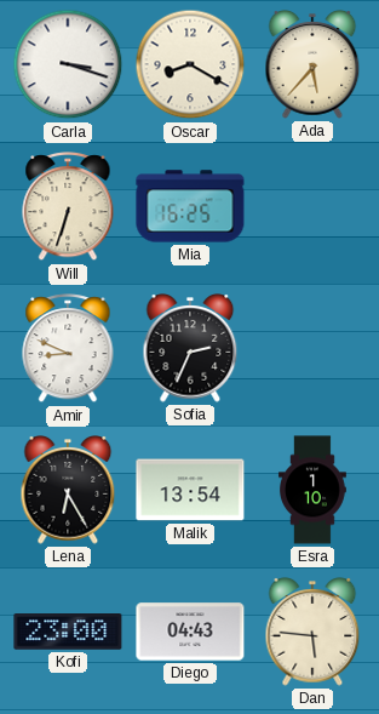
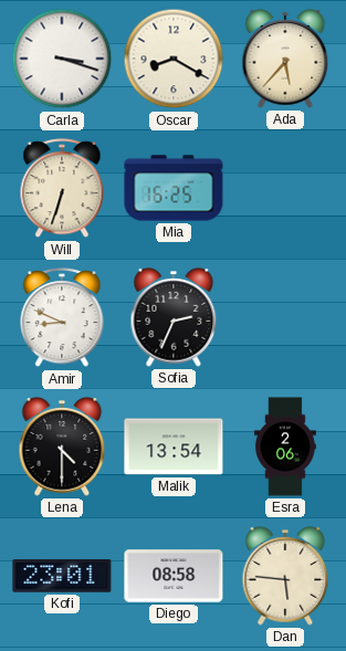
Lena: 6:25 -> 4:30 (62, 447)
Esra: 1:10 -> 2:06 (286, 447)
Kofi: 23:00 -> 23:01 (62, 577)
Diego: 04:43 -> 08:58 (174, 576)
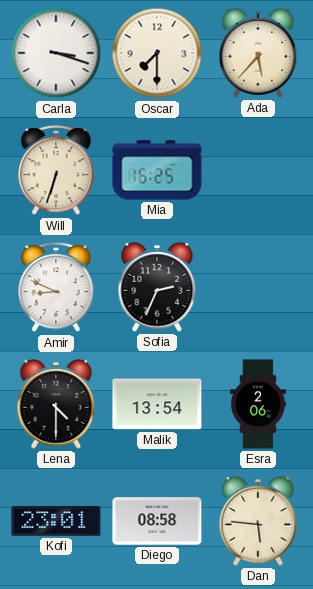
Oscar: 8:20 -> 7:30 (157, 53)
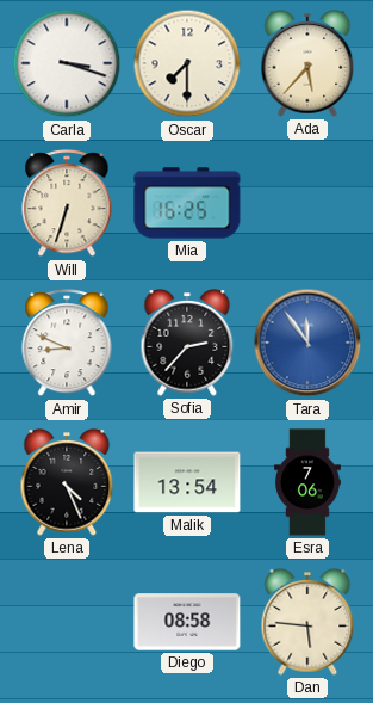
Sofia: 2:34 -> 2:37 (187, 343)
Tara: none -> 11:54 (307, 343)
Lena: 4:30 -> 4:26 (67, 482)
Esra: 2:06 -> 7:06 (309, 482)
Kofi: 23:01 -> none (56, 522)
